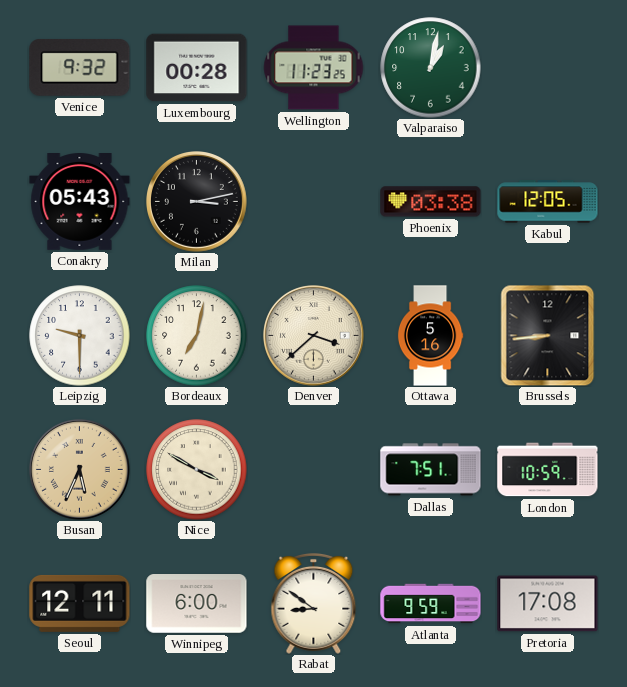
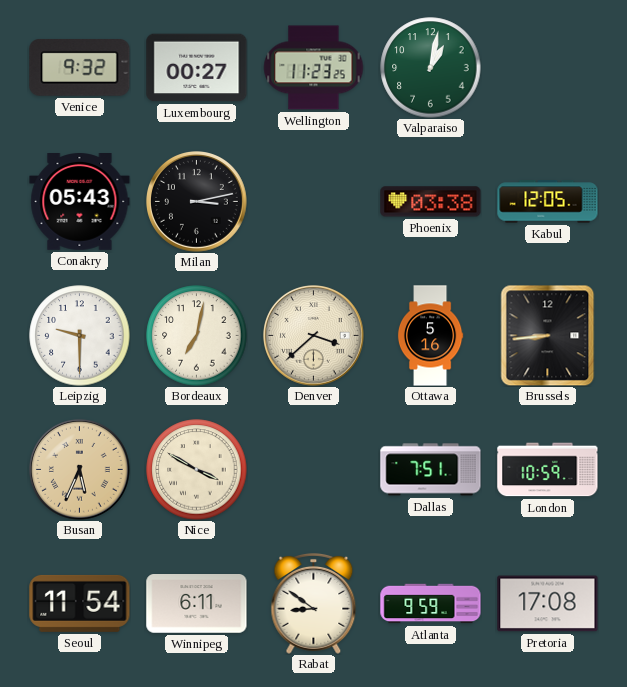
Luxembourg: 00:28 -> 00:27 (197, 68)
Seoul: 12:11 -> 11:54 (80, 603)
Winnipeg: 6:00 -> 6:11 (197, 604)
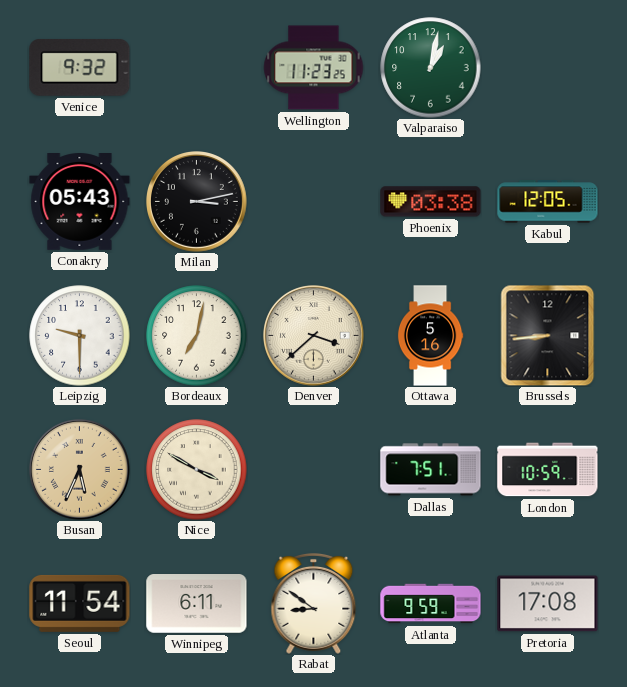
Luxembourg: 00:27 -> none (197, 68)
